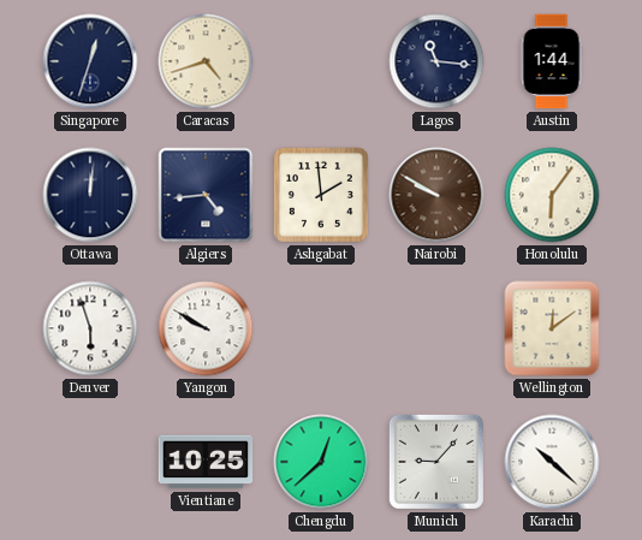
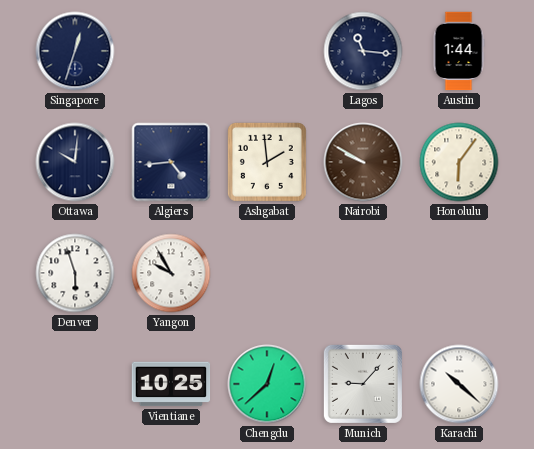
Caracas: 4:42 -> none (206, 61)
Ottawa: 12:01 -> 10:01 (75, 162)
Yangon: 9:50 -> 9:55 (171, 273)
Wellington: 12:09 -> none (552, 328)
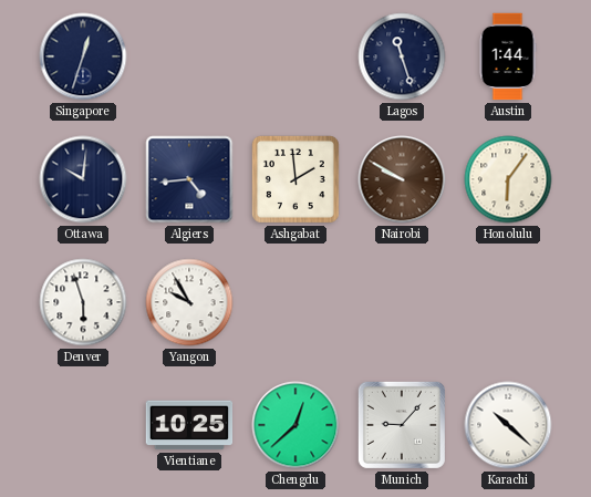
Lagos: 11:16 -> 11:27 (402, 56)
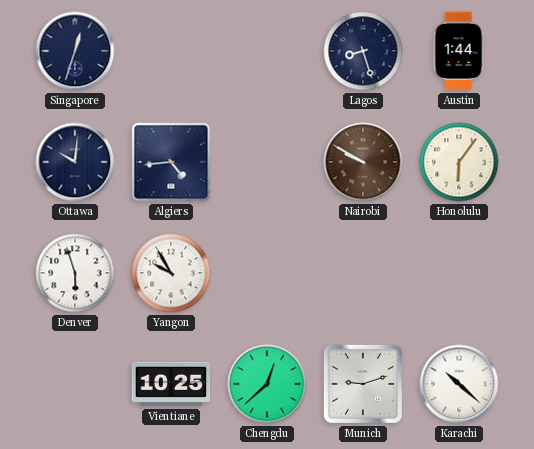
Lagos: 11:27 -> 8:27 (363, 51)
Ashgabat: 1:59 -> none (295, 179)
Munich: 9:07 -> 9:12 (363, 384)
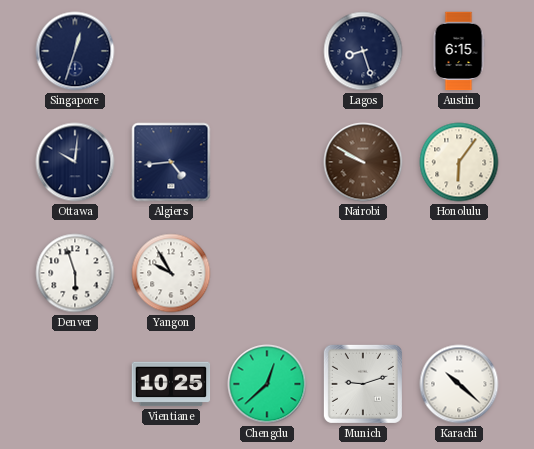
Austin: 1:44 -> 6:15 (459, 51)
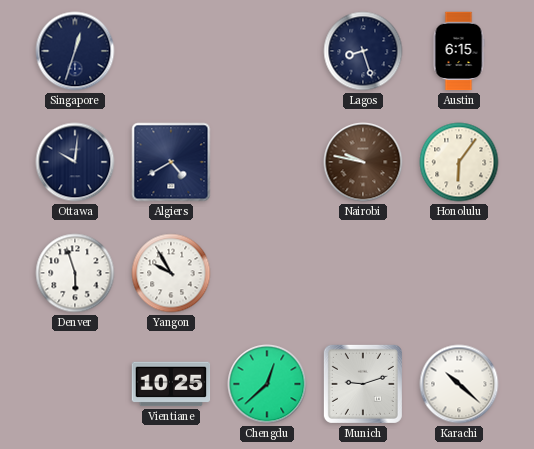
Algiers: 4:44 -> 4:40 (171, 162)
Nairobi: 9:50 -> 9:47 (363, 162)
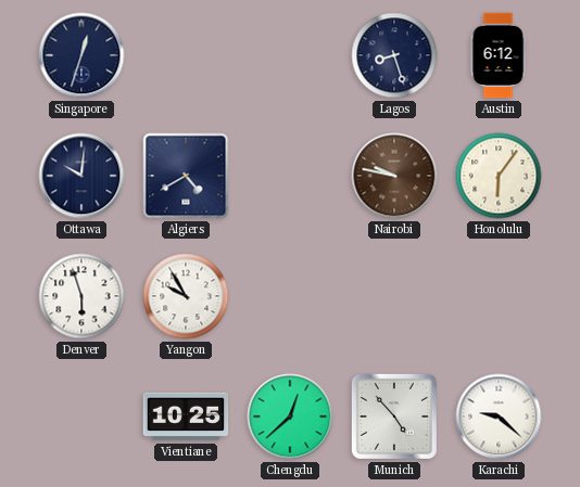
Austin: 6:15 -> 6:12 (499, 55)
Munich: 9:12 -> 4:53 (394, 416)
Karachi: 10:22 -> 9:22 (499, 416)
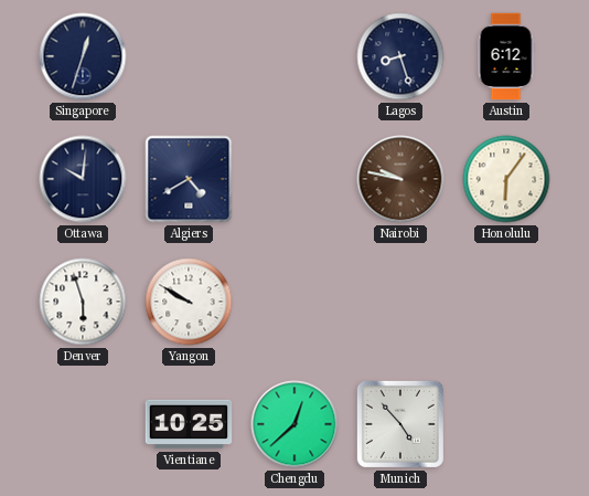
Yangon: 9:55 -> 9:50 (189, 302)
Karachi: 9:22 -> none (499, 416)
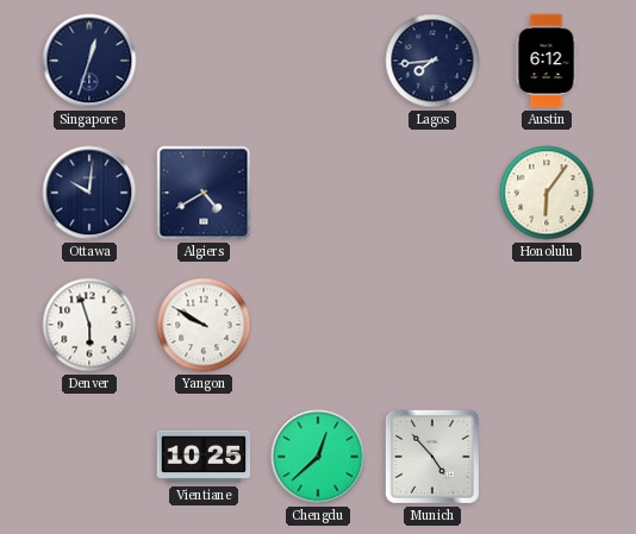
Lagos: 8:27 -> 7:44 (432, 61)
Nairobi: 9:47 -> none (400, 179)
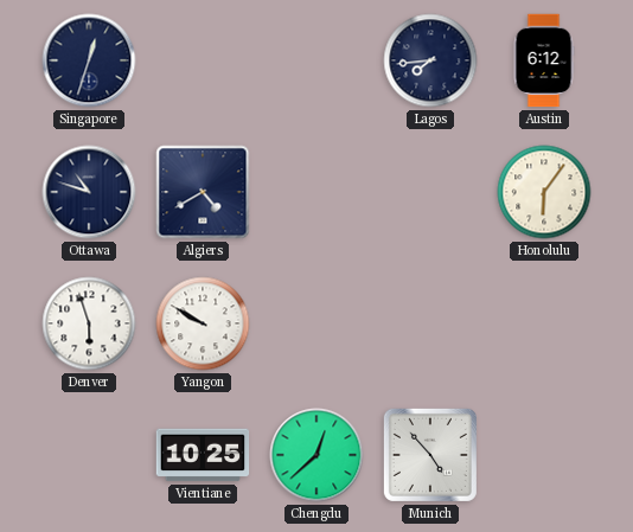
Ottawa: 10:01 -> 10:48 (89, 192)
